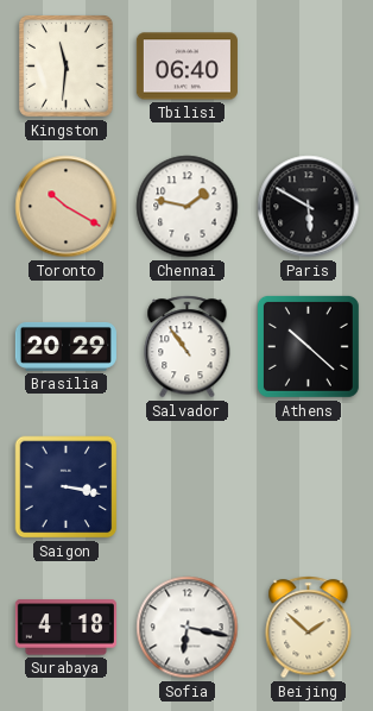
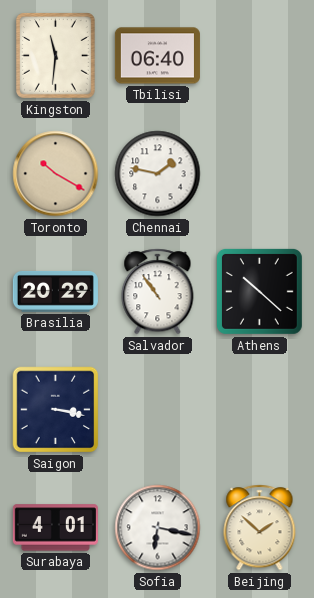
Paris: 5:50 -> none (309, 207)
Surabaya: 4:18 -> 4:01 (55, 528)
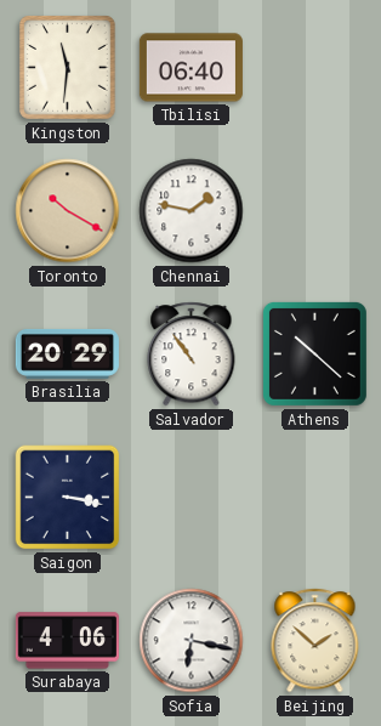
Surabaya: 4:01 -> 4:06 (67, 641)
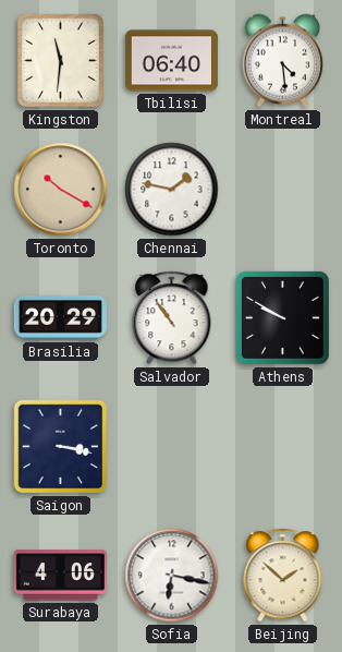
Montreal: none -> 4:29 (283, 61)
Athens: 10:22 -> 9:50 (282, 317)
